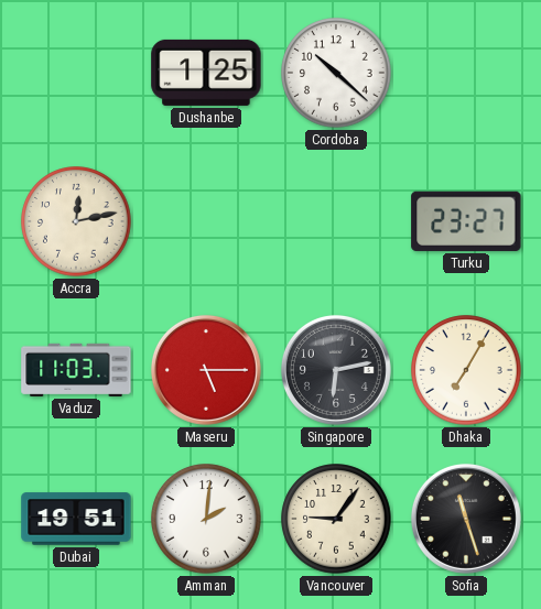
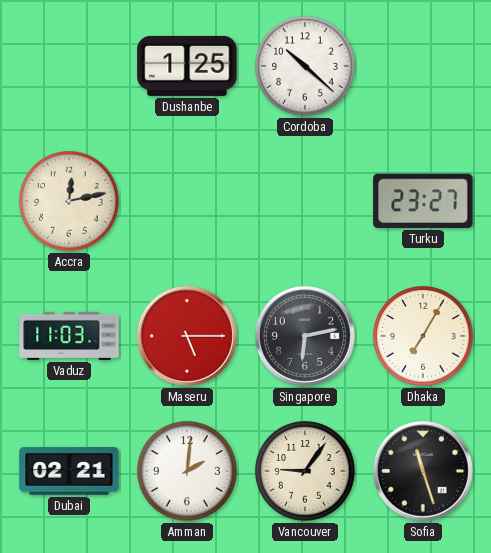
Dubai: 19:51 -> 02:21 (69, 471)
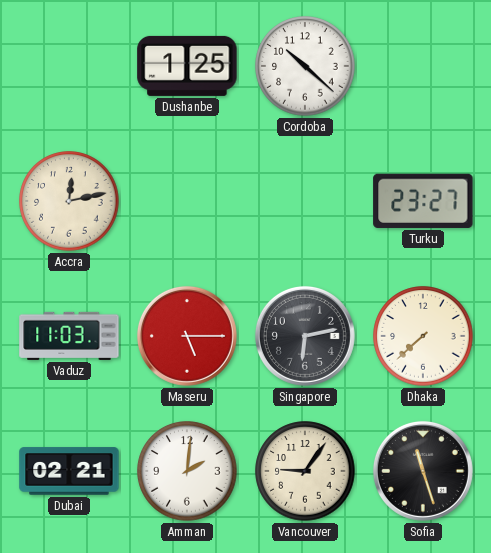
Dhaka: 7:05 -> 7:38 (423, 336)
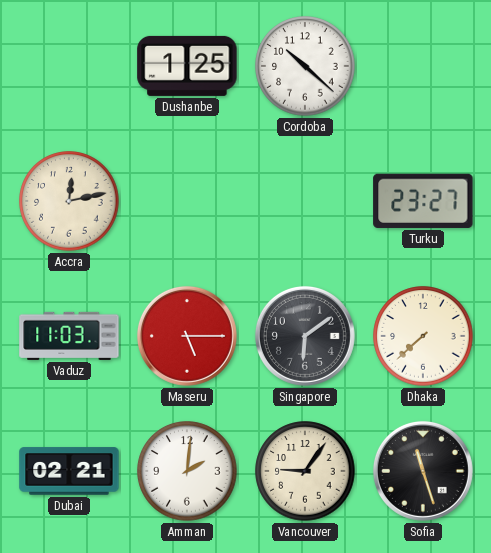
Singapore: 6:13 -> 6:09 (305, 336)
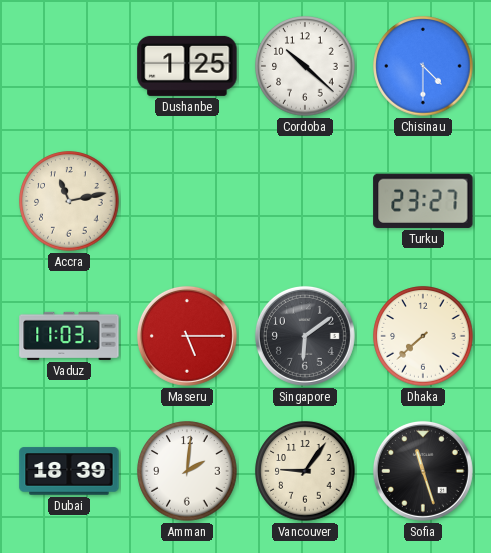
Chisinau: none -> 4:30 (423, 66)
Accra: 12:13 -> 11:13 (69, 201)
Dubai: 02:21 -> 18:39 (69, 471)
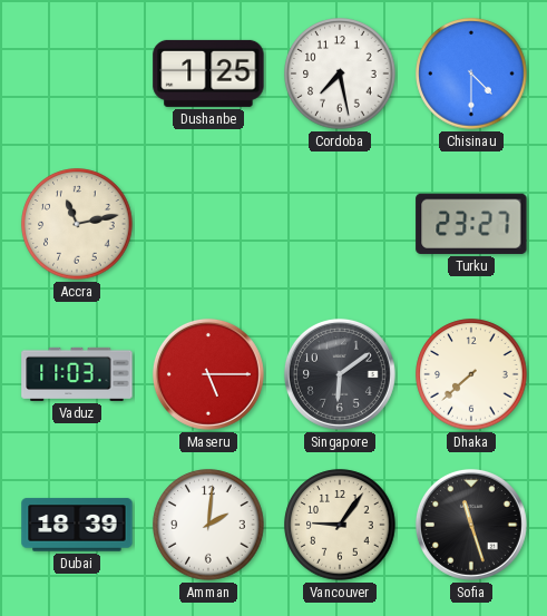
Cordoba: 10:22 -> 7:28 (340, 74)
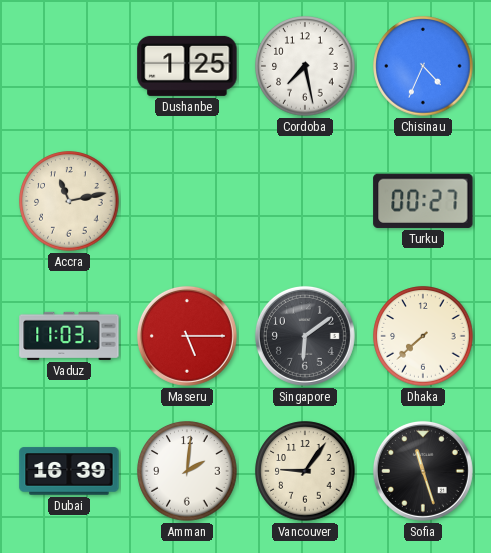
Chisinau: 4:30 -> 4:34 (423, 66)
Turku: 23:27 -> 00:27 (423, 201)
Dubai: 18:39 -> 16:39 (69, 471)
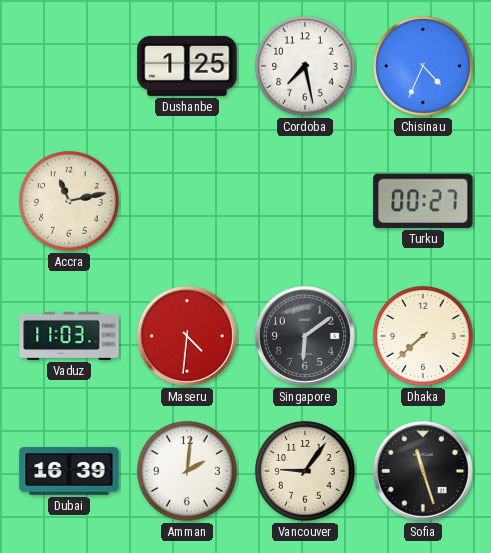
Maseru: 5:15 -> 4:31 (187, 336)
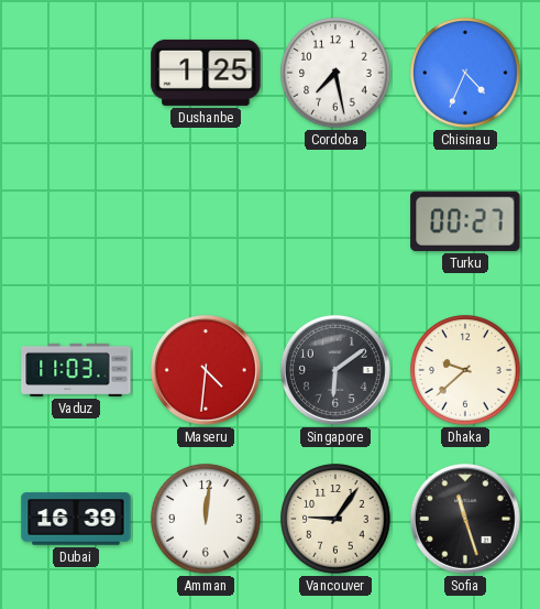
Accra: 11:13 -> none (69, 201)
Dhaka: 7:38 -> 9:38 (465, 370)
Amman: 2:01 -> 12:01 (206, 519)
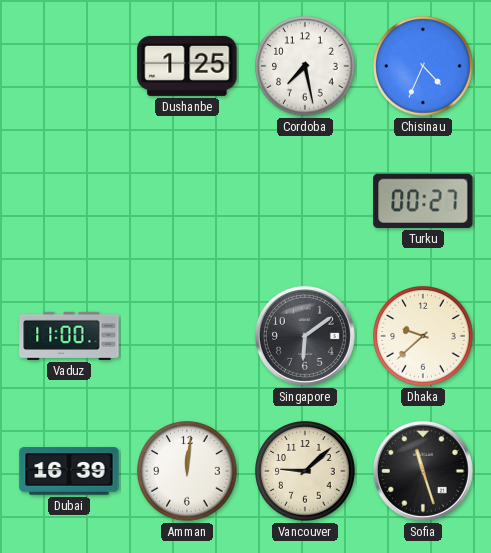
Vaduz: 11:03 -> 11:00 (69, 336)
Maseru: 4:31 -> none (206, 370)
Vancouver: 9:06 -> 9:08 (305, 471)
